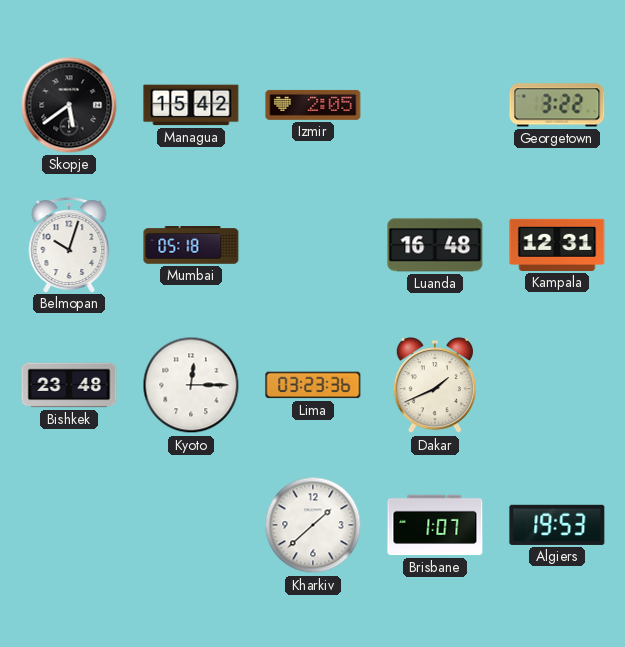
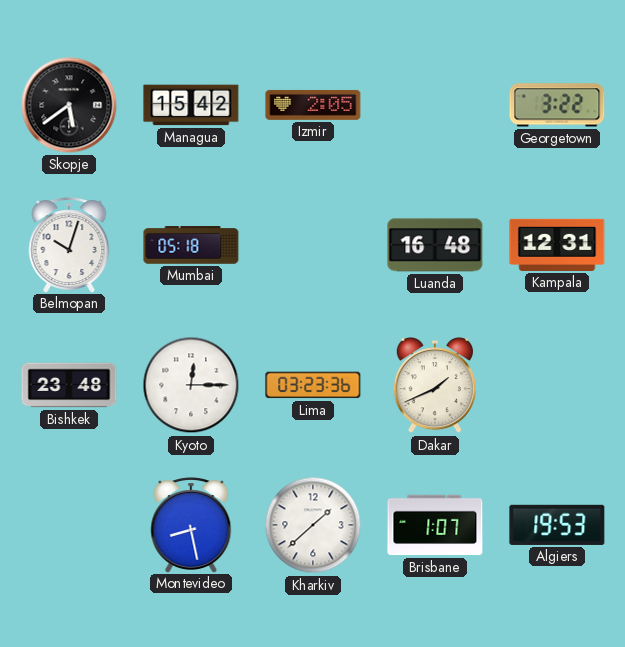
Montevideo: none -> 8:28 (191, 525)
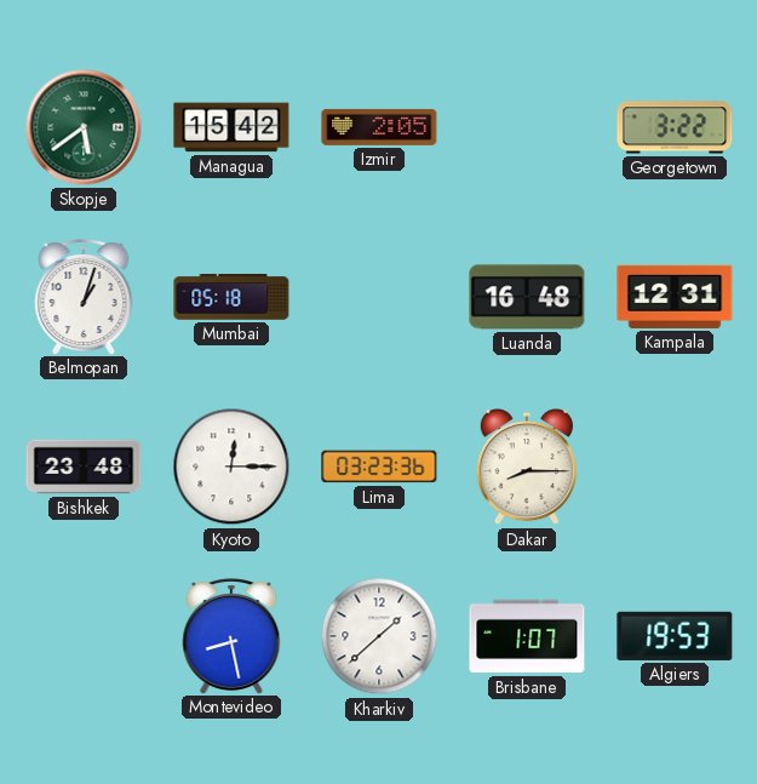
Skopje dial: black -> green (84, 127)
Belmopan: 10:03 -> 1:03 (84, 297)
Dakar: 1:41 -> 8:15 (526, 468)
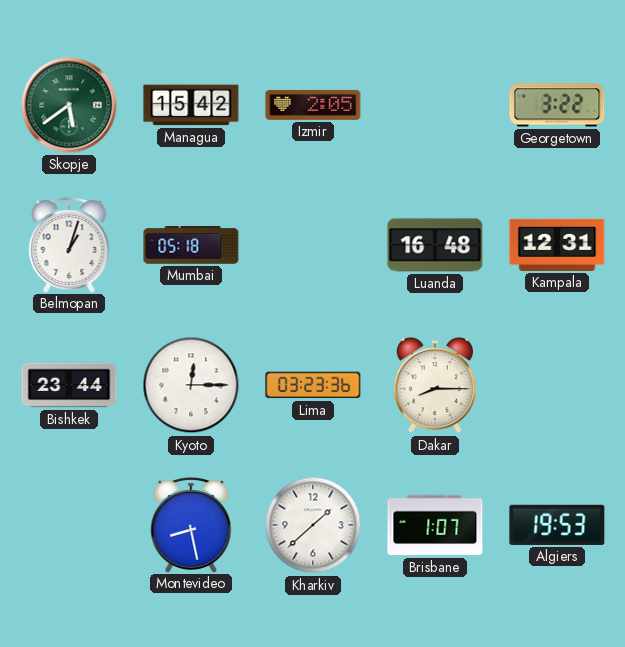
Bishkek: 23:48 -> 23:44 (69, 385)
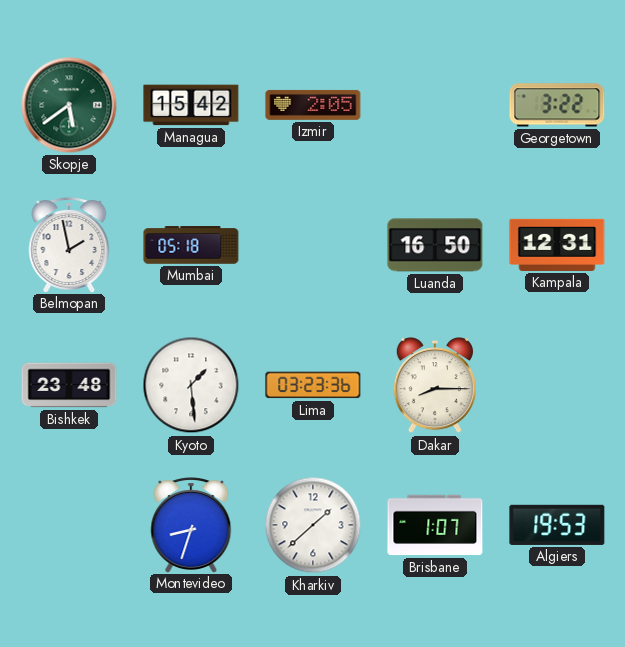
Belmopan: 1:03 -> 1:58 (69, 245)
Luanda: 16:48 -> 16:50 (435, 245)
Bishkek: 23:44 -> 23:48 (69, 385)
Kyoto: 12:15 -> 1:29 (191, 385)
Montevideo: 8:28 -> 8:33 (191, 525)
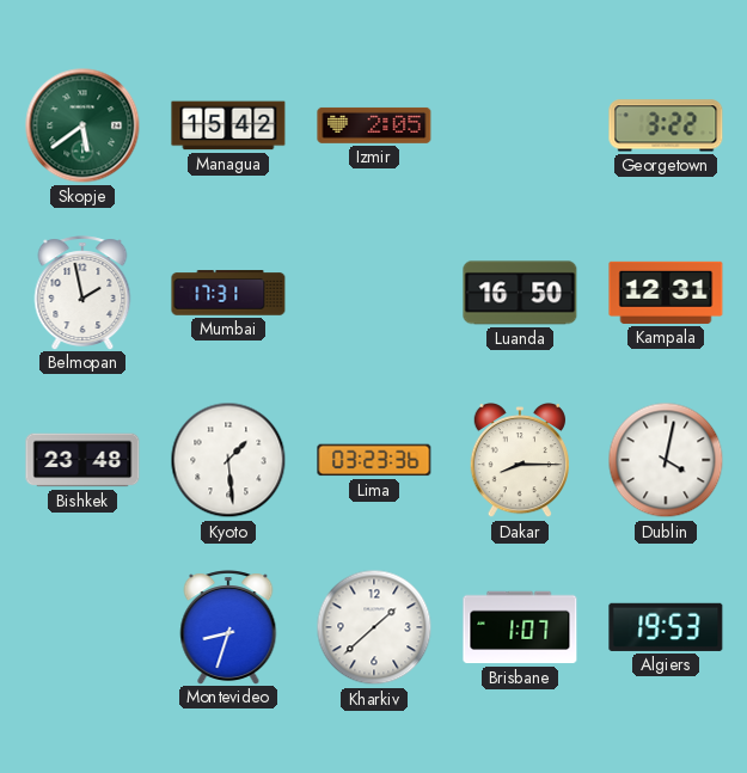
Mumbai: 05:18 -> 17:31 (228, 293)
Dublin: none -> 4:02 (666, 460)
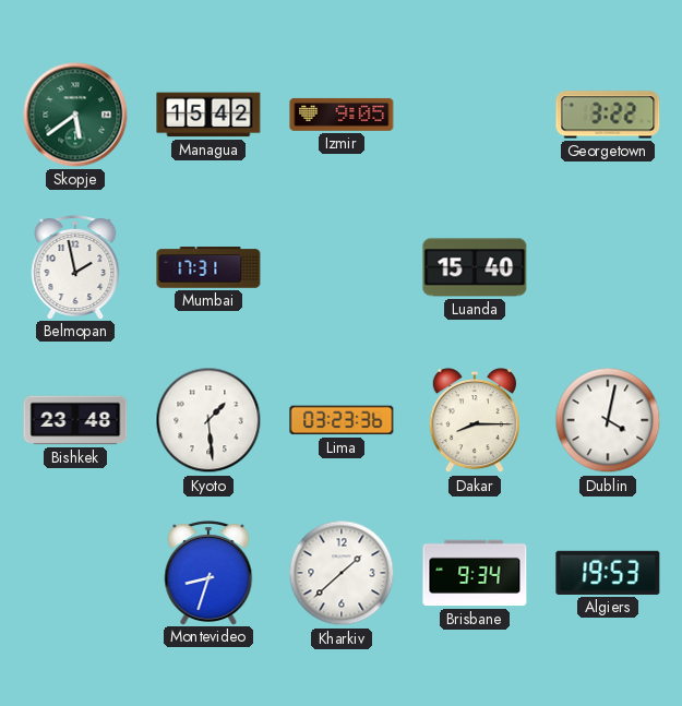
Izmir: 2:05 -> 9:05 (342, 115)
Luanda: 16:50 -> 15:40 (475, 267)
Kampala: 12:31 -> none (666, 293)
Brisbane: 1:07 -> 9:34 (475, 573)
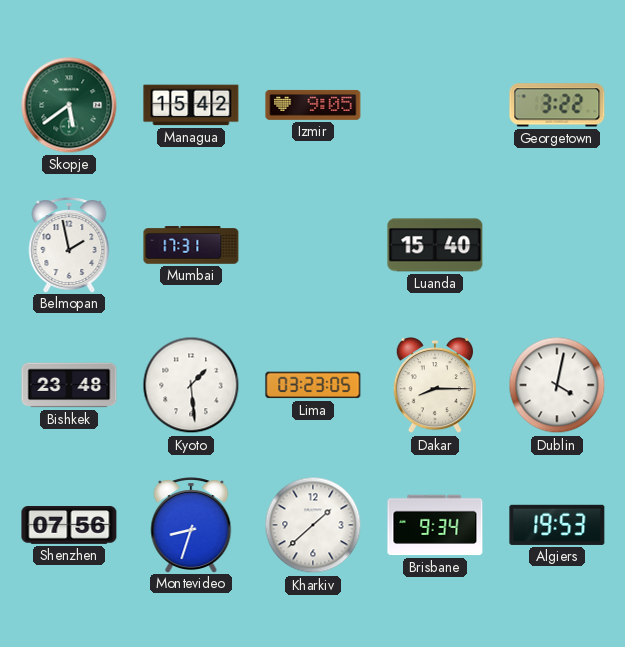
Lima: 03:23:36 -> 03:23:05 (313, 385)
Shenzhen: none -> 07:56 (69, 526)
